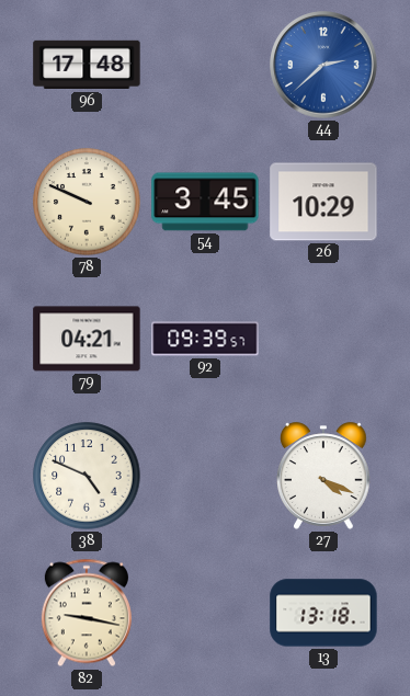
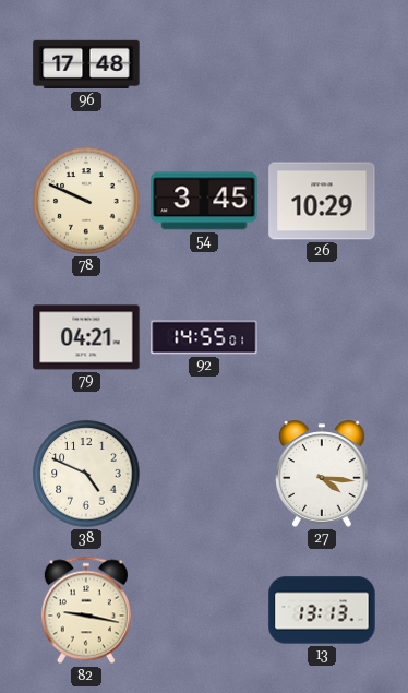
44: 2:38 -> none (323, 65)
92: 09:39 -> 14:55 (204, 337)
27: 4:19 -> 4:16 (323, 474)
13: 13:18 -> 13:13 (322, 610)
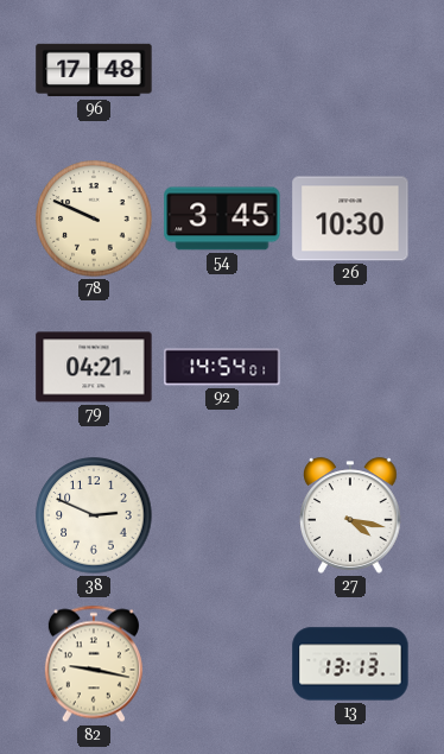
26: 10:29 -> 10:30 (350, 218)
92: 14:55 -> 14:54 (222, 367)
38: 4:49 -> 2:49 (94, 515)
27: 4:16 -> 4:17 (351, 515)
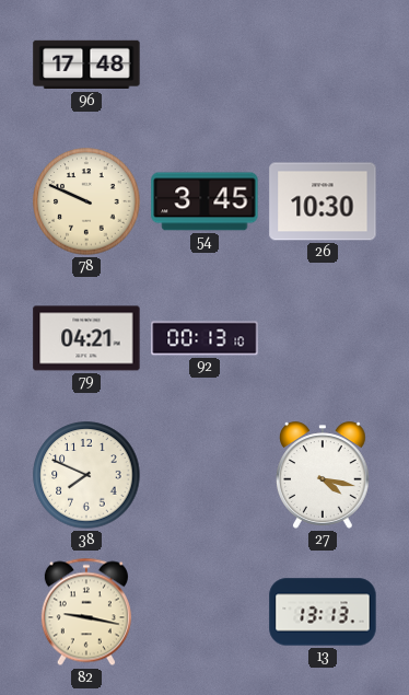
92: 14:54 -> 00:13 (204, 338)
38: 2:49 -> 7:49 (86, 475)
